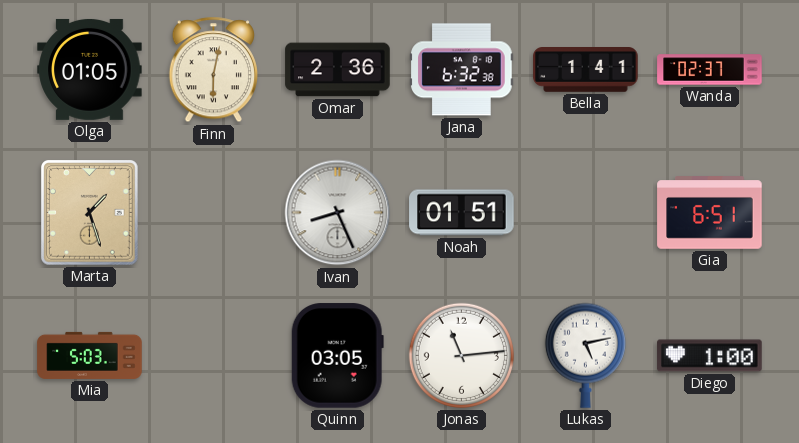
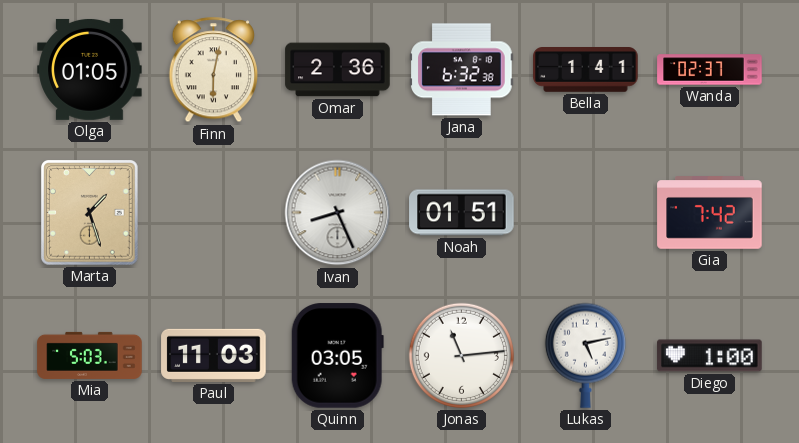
Gia: 6:51 -> 7:42 (710, 213)
Paul: none -> 11:03 (214, 355)
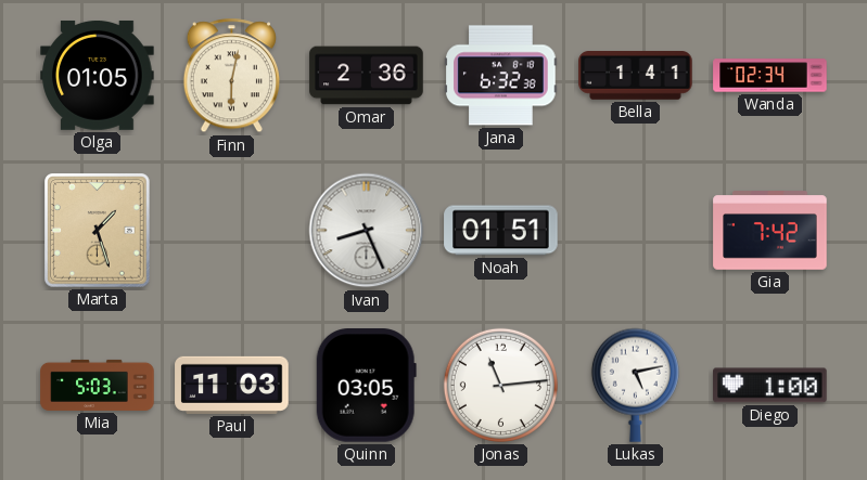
Wanda: 02:37 -> 02:34 (770, 76)
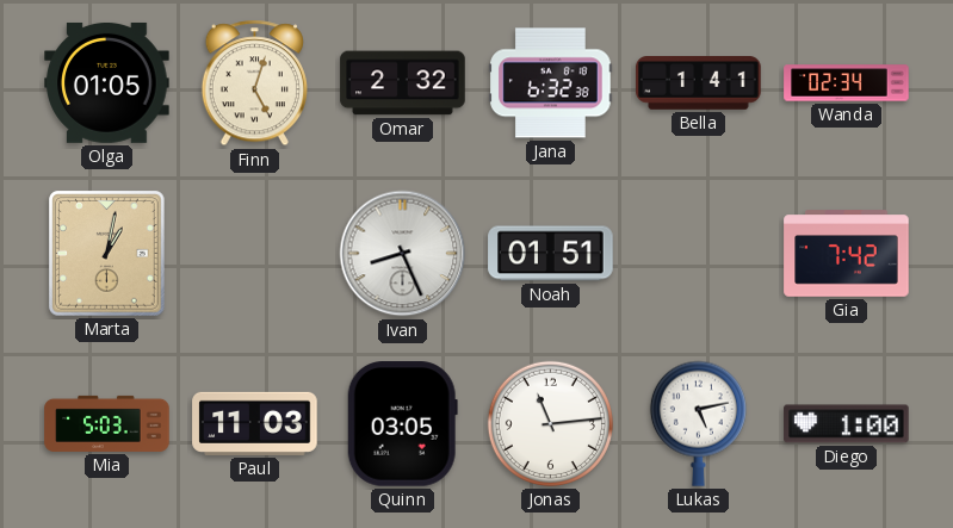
Finn: 6:02 -> 5:03 (254, 83)
Omar: 2:36 -> 2:32 (403, 83)
Marta: 1:27 -> 1:02 (107, 254)
